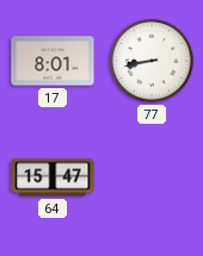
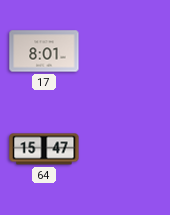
77: 8:43 -> none (152, 61)
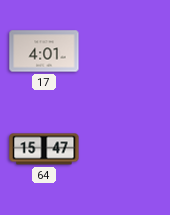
17: 8:01 -> 4:01 (44, 51)
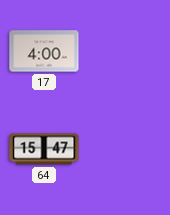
17: 4:01 -> 4:00 (44, 51)
